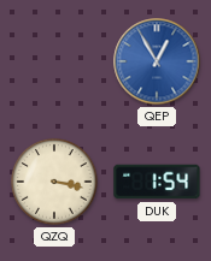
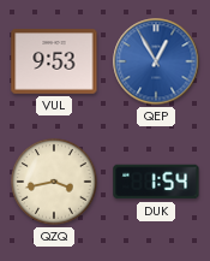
VUL: none -> 9:53 (54, 61)
QZQ: 3:17 -> 3:43 (54, 182)
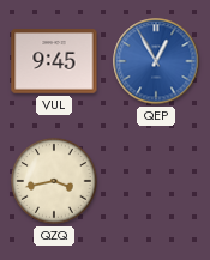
VUL: 9:53 -> 9:45 (54, 61)
DUK: 1:54 -> none (156, 182)
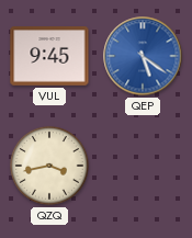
QEP: 12:55 -> 5:21 (143, 56)
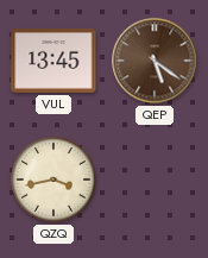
VUL: 9:45 -> 13:45 (53, 61)
QEP dial: blue -> brown (155, 61)
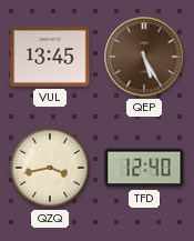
QEP: 5:21 -> 5:25 (144, 57)
TFD: none -> 12:40 (144, 168)
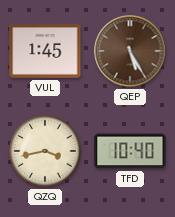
VUL: 13:45 -> 1:45 (45, 51)
TFD: 12:40 -> 10:40 (130, 151)
